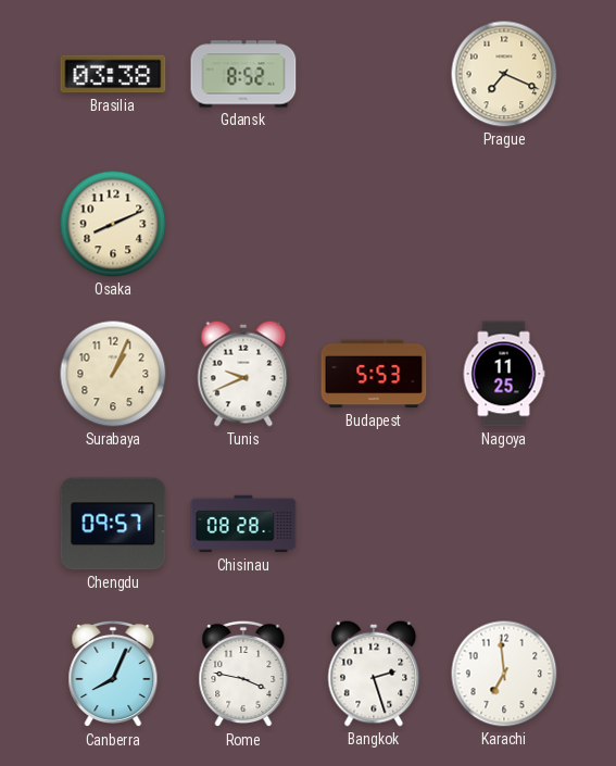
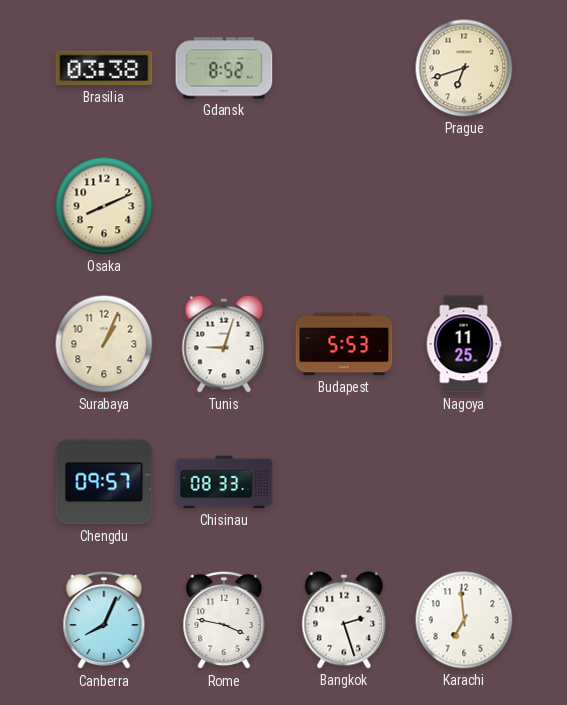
Prague: 7:19 -> 6:42 (464, 68)
Tunis: 9:41 -> 9:03 (224, 344)
Chisinau: 08:28 -> 08:33 (224, 482)
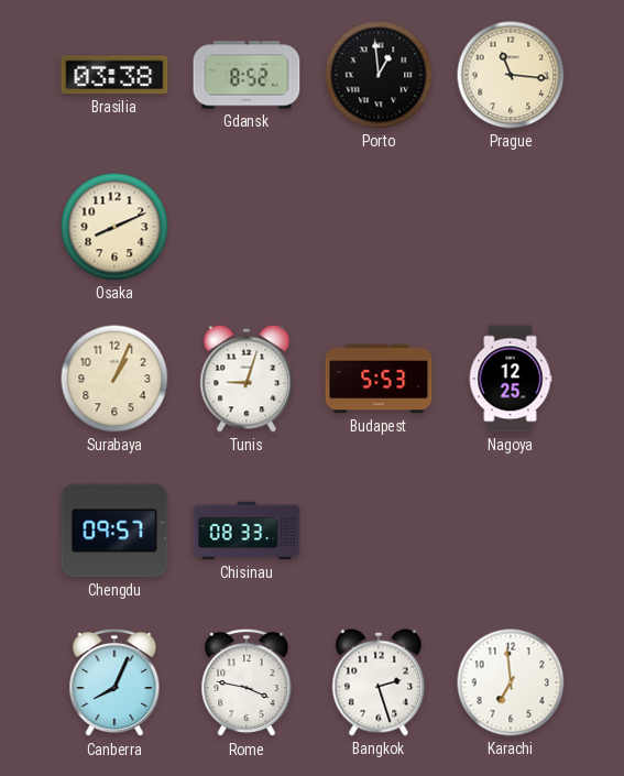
Porto: none -> 12:59 (379, 75)
Prague: 6:42 -> 11:16 (511, 75)
Nagoya: 11:25 -> 12:25 (511, 379)
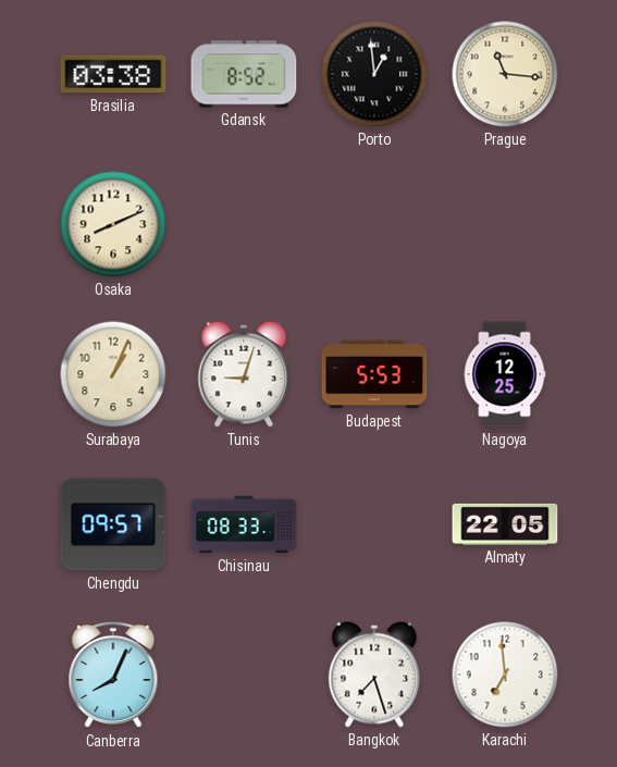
Almaty: none -> 22:05 (505, 524)
Rome: 3:47 -> none (247, 682)
Bangkok: 2:27 -> 7:27 (374, 675)
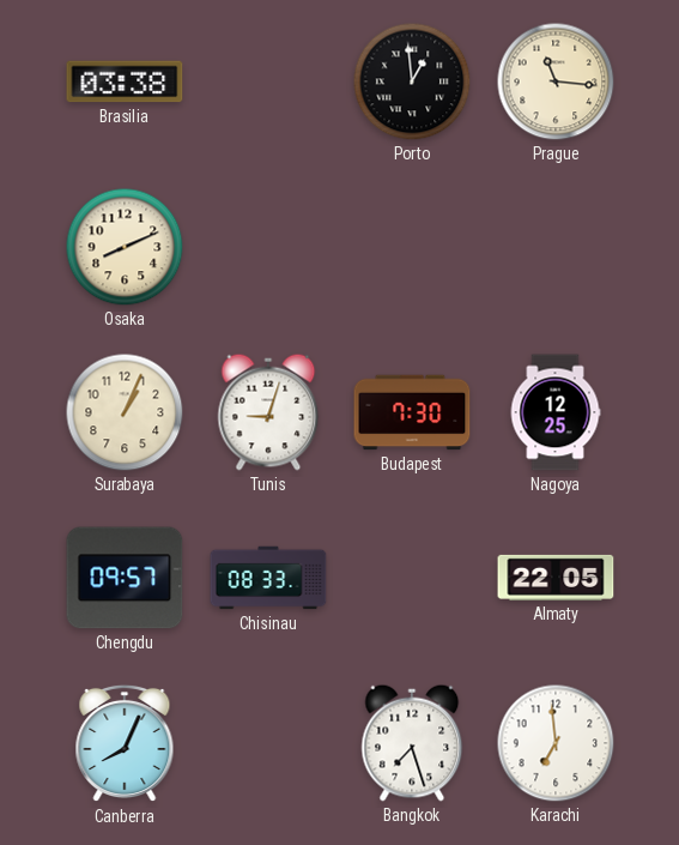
Gdansk: 8:52 -> none (244, 74)
Budapest: 5:53 -> 7:30 (412, 412)
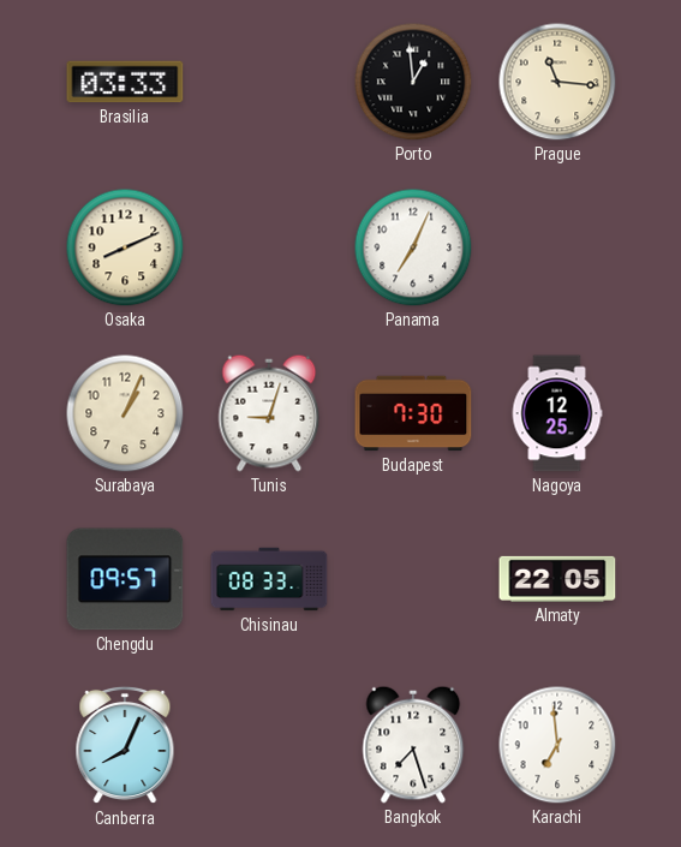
Brasilia: 03:38 -> 03:33 (125, 82)
Panama: none -> 7:04 (413, 247)
